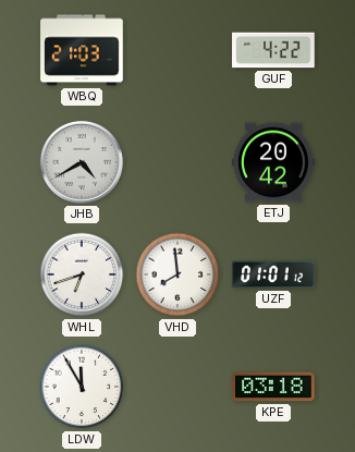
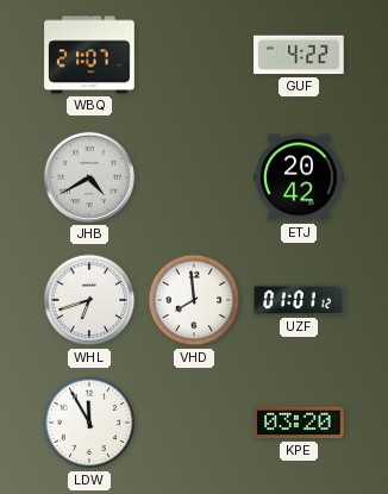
WBQ: 21:03 -> 21:07 (89, 55)
KPE: 03:18 -> 03:20 (299, 423)
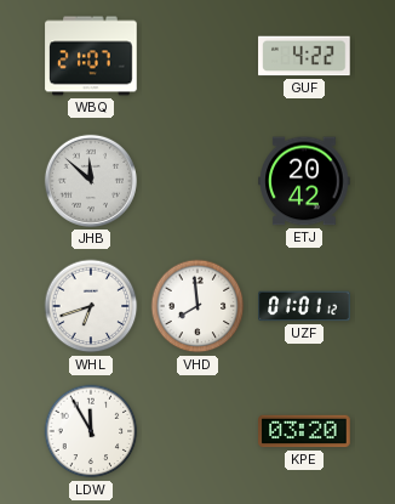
JHB: 4:40 -> 11:52 (91, 181)
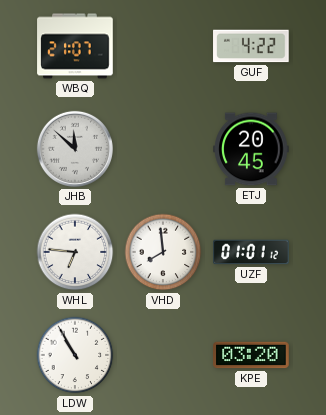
ETJ: 20:42 -> 20:45 (251, 149)
WHL: 6:42 -> 6:46 (75, 252)
LDW: 11:55 -> 10:55 (75, 355)
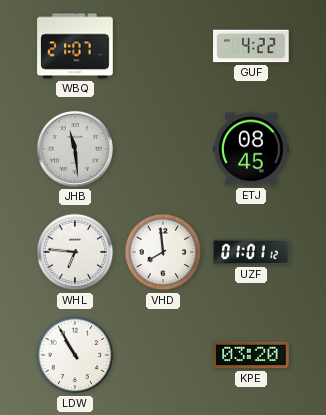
JHB: 11:52 -> 11:29 (75, 149)
ETJ: 20:45 -> 08:45 (251, 149)
